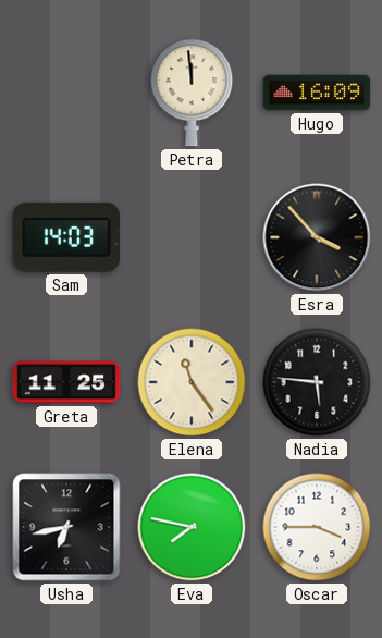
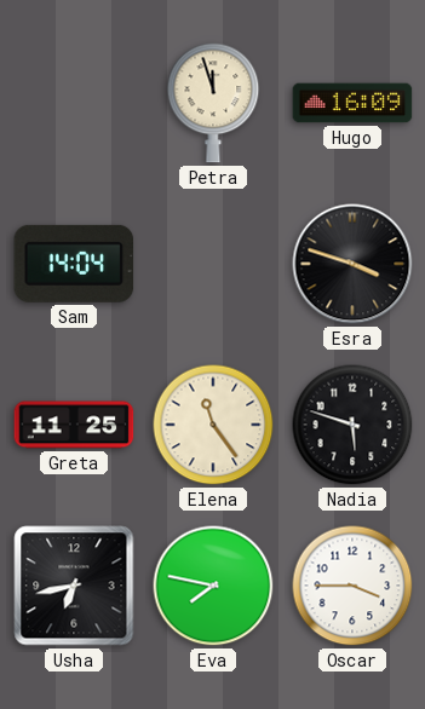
Petra: 11:59 -> 11:57 (213, 103)
Sam: 14:03 -> 14:04 (74, 264)
Esra: 3:53 -> 3:48 (352, 264)
Nadia: 5:46 -> 5:48 (352, 425)
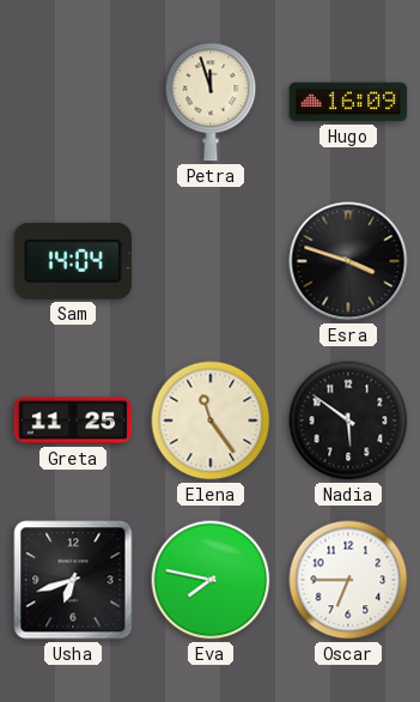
Nadia: 5:48 -> 5:51 (348, 420)
Usha: 6:43 -> 6:42 (73, 580)
Oscar: 3:45 -> 6:45 (348, 580)
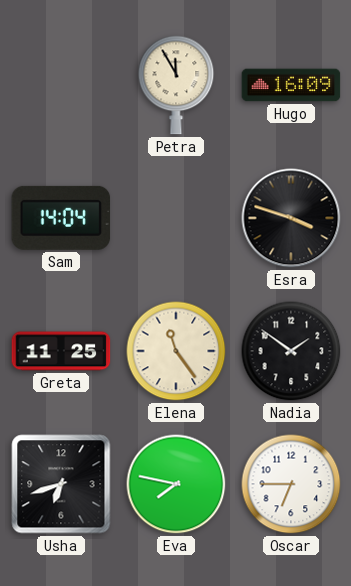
Petra: 11:57 -> 11:55 (176, 85)
Nadia: 5:51 -> 1:51 (291, 351)
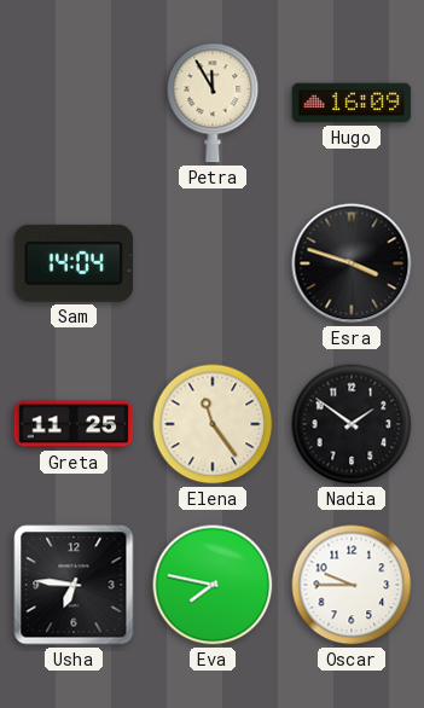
Usha: 6:42 -> 6:46 (74, 585)
Oscar: 6:45 -> 9:45 (352, 585)
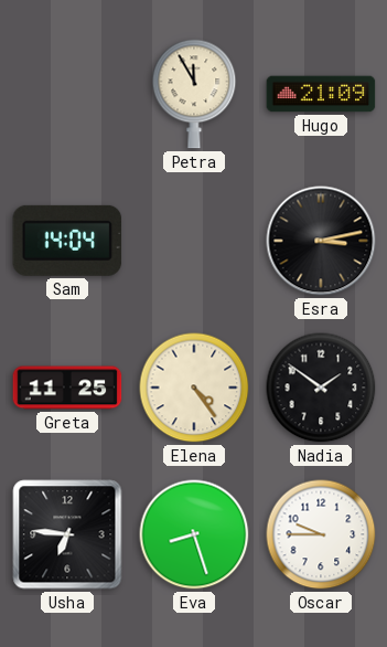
Hugo: 16:09 -> 21:09 (321, 94)
Esra: 3:48 -> 3:13 (321, 241)
Elena: 11:24 -> 4:24 (194, 388)
Eva: 7:47 -> 8:27 (194, 534)
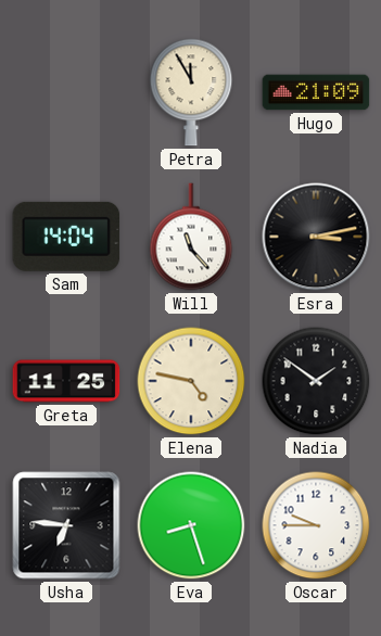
Will: none -> 11:23 (191, 237)
Elena: 4:24 -> 4:47 (191, 381)
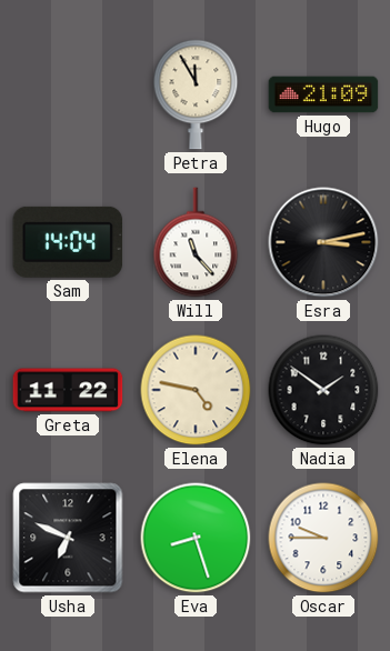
Greta: 11:25 -> 11:22 (68, 390)
Usha: 6:46 -> 6:49 (68, 538)
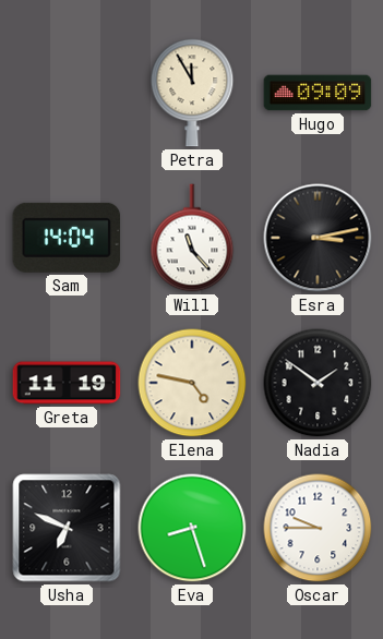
Hugo: 21:09 -> 09:09 (318, 93)
Greta: 11:22 -> 11:19 (67, 383)
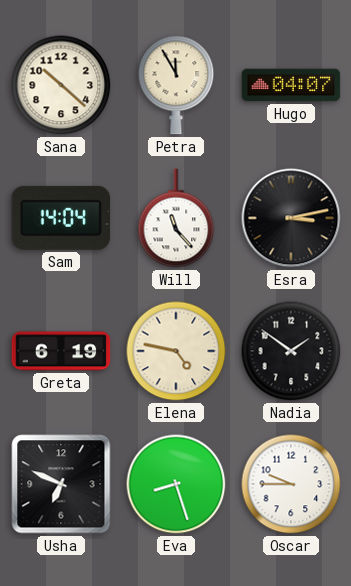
Sana: none -> 10:22 (61, 85)
Hugo: 09:09 -> 04:07 (291, 85)
Greta: 11:19 -> 6:19 (61, 351)
